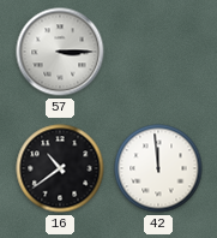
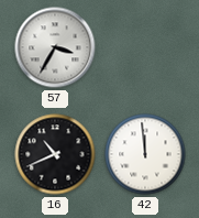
57: 3:15 -> 3:35 (55, 47)
16: 10:39 -> 10:41 (55, 154)
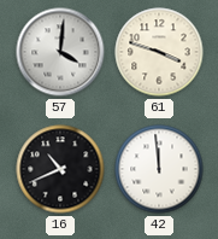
57: 3:35 -> 4:01 (60, 52)
61: none -> 3:48 (159, 52)
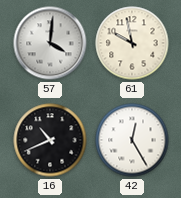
61: 3:48 -> 9:58 (132, 43)
42: 11:59 -> 12:25 (132, 140)
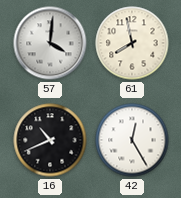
61: 9:58 -> 7:58 (132, 43)
